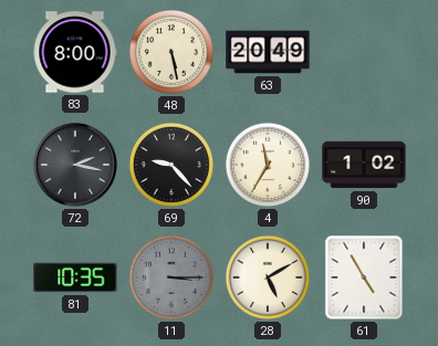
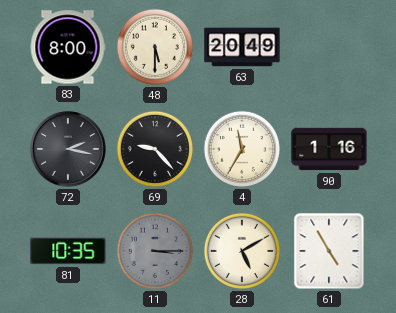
48: 5:28 -> 5:30 (155, 47)
90: 1:02 -> 1:16 (329, 149)
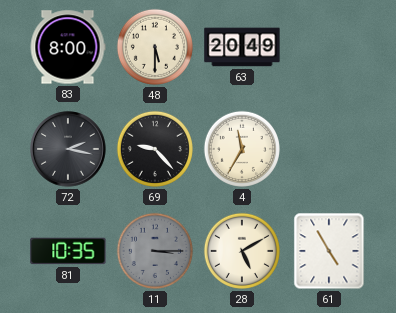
90: 1:16 -> none (329, 149)
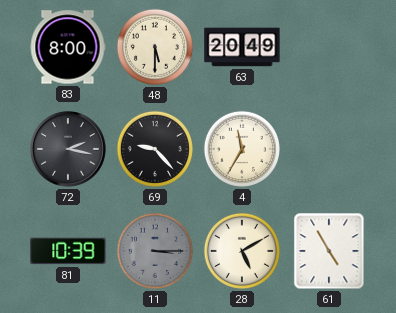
81: 10:35 -> 10:39 (68, 251)
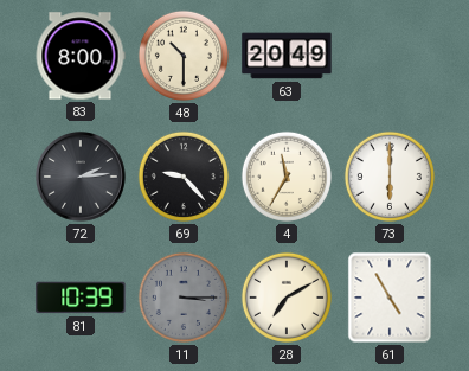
48: 5:30 -> 10:30 (184, 56)
72: 2:17 -> 2:14 (81, 177)
73: none -> 6:00 (390, 177)
28: 5:10 -> 7:10 (287, 298)
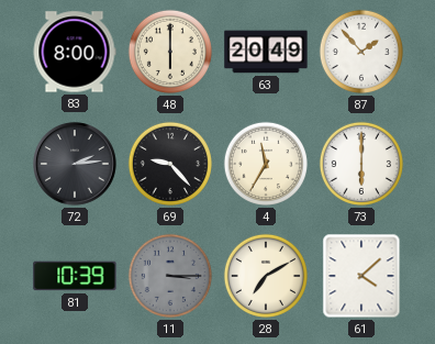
48: 10:30 -> 6:00 (170, 52)
87: none -> 1:53 (361, 52)
61: 4:55 -> 4:08 (361, 276)
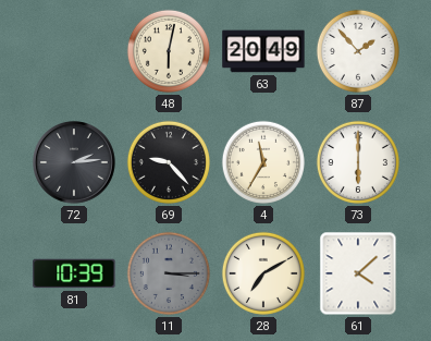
83: 8:00 -> none (75, 52)
48: 6:00 -> 6:02 (169, 51)
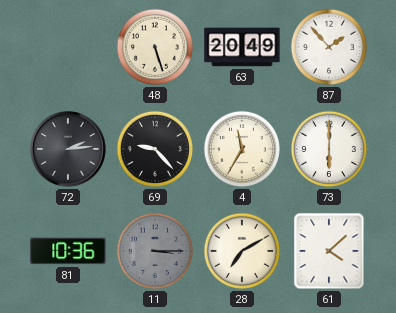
48: 6:02 -> 5:27 (155, 47)
81: 10:39 -> 10:36 (68, 251)
